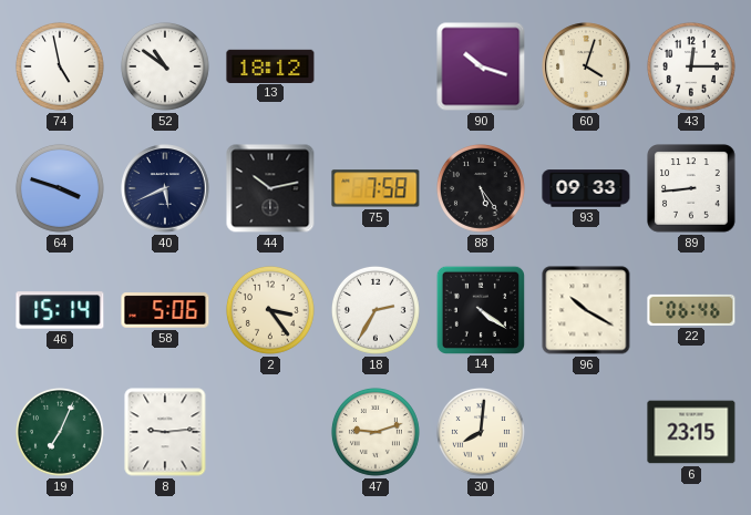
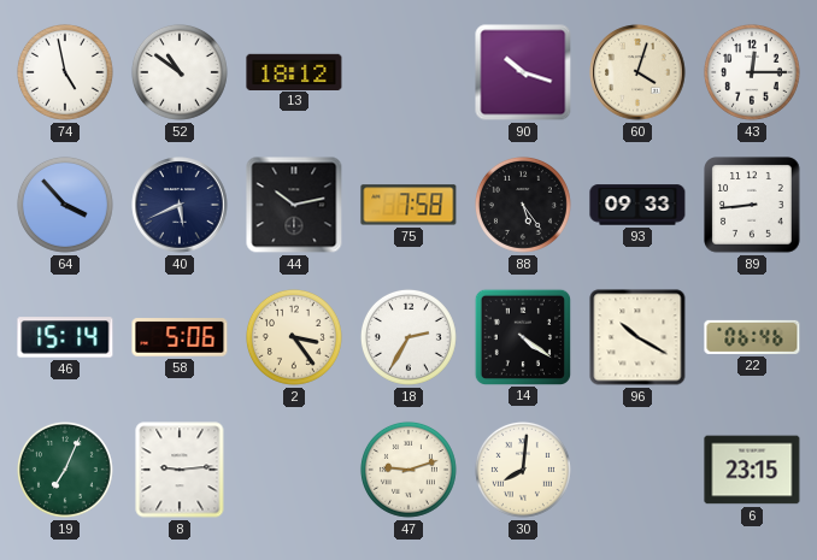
64: 3:48 -> 3:53 (65, 205)
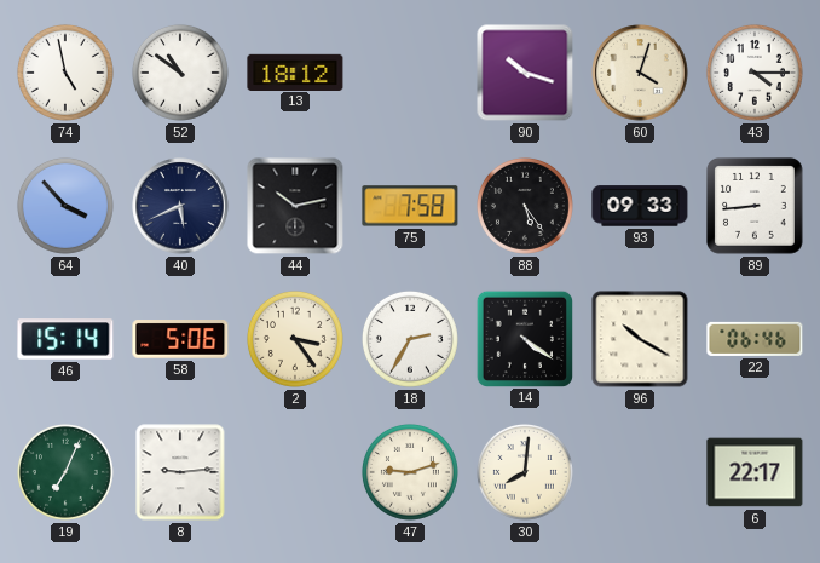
43: 12:15 -> 4:15 (755, 73)
6: 23:15 -> 22:17 (755, 472)
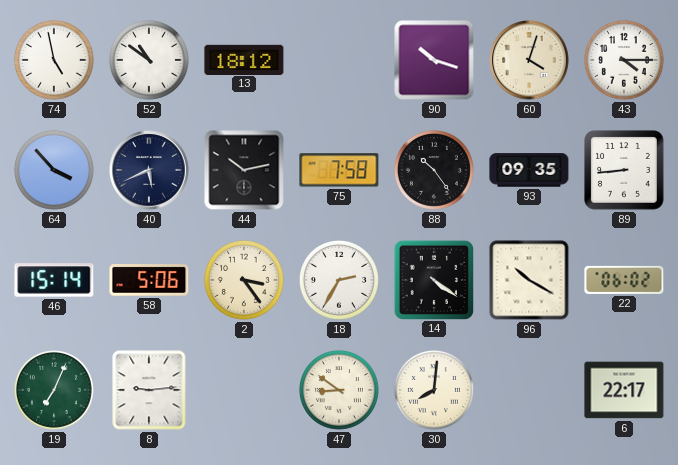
88: 5:24 -> 10:24 (434, 170)
93: 09:33 -> 09:35 (529, 170)
22: 06:46 -> 06:02 (624, 280)
47: 9:12 -> 8:51 (339, 390)
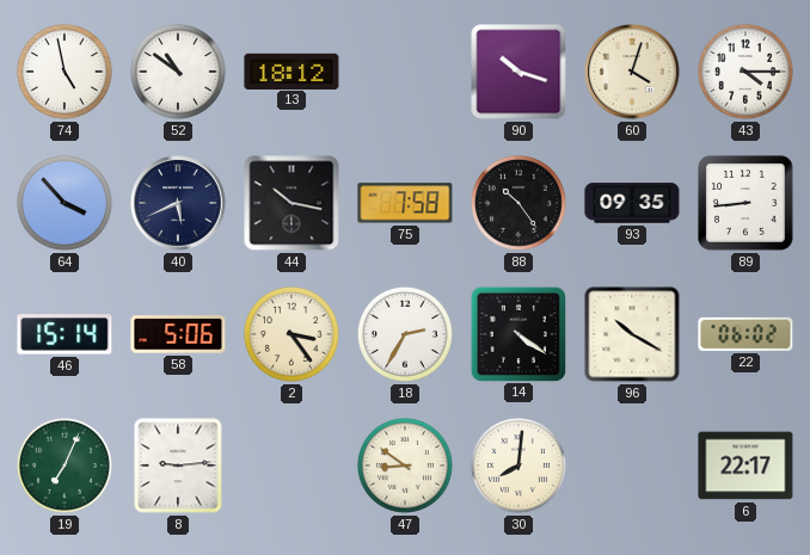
44: 10:13 -> 10:17 (292, 203)
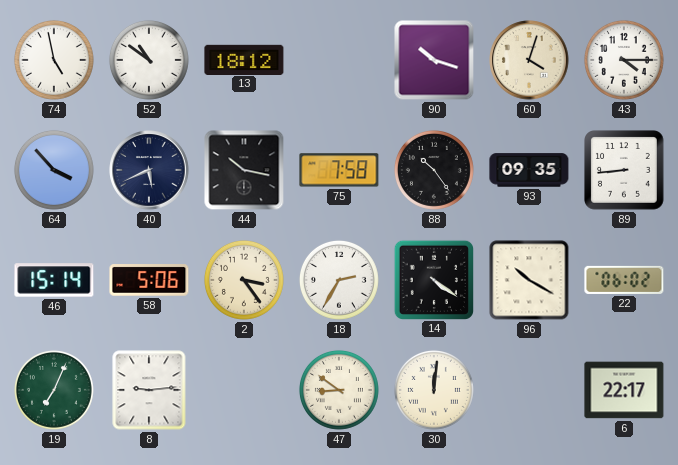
30: 8:01 -> 12:01 (434, 390)
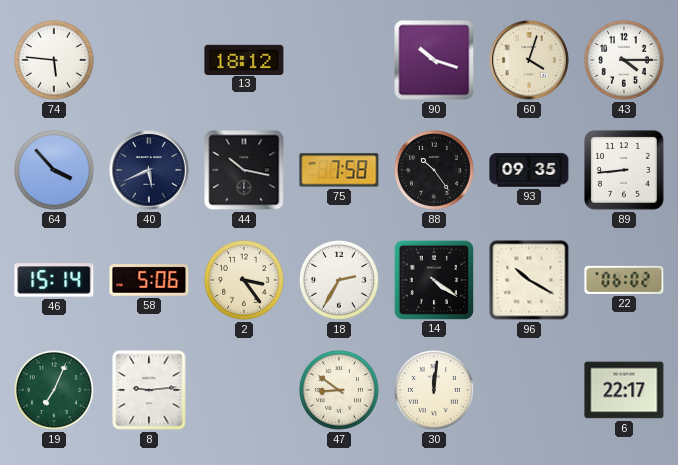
74: 4:58 -> 5:46 (54, 60)
52: 10:51 -> none (149, 60)
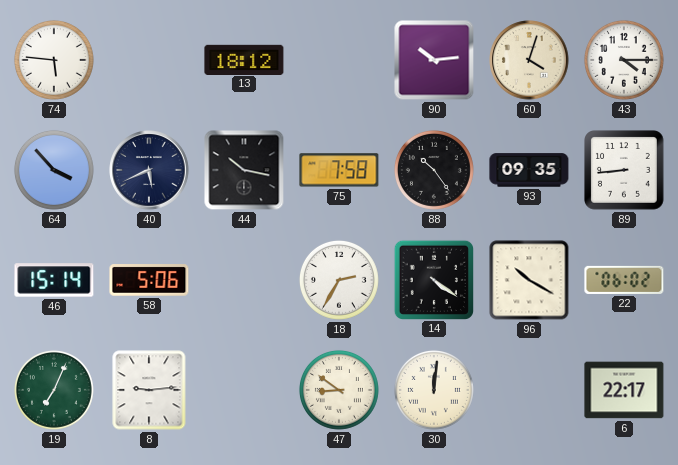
90: 10:18 -> 10:14 (434, 60)
2: 3:24 -> none (244, 280)
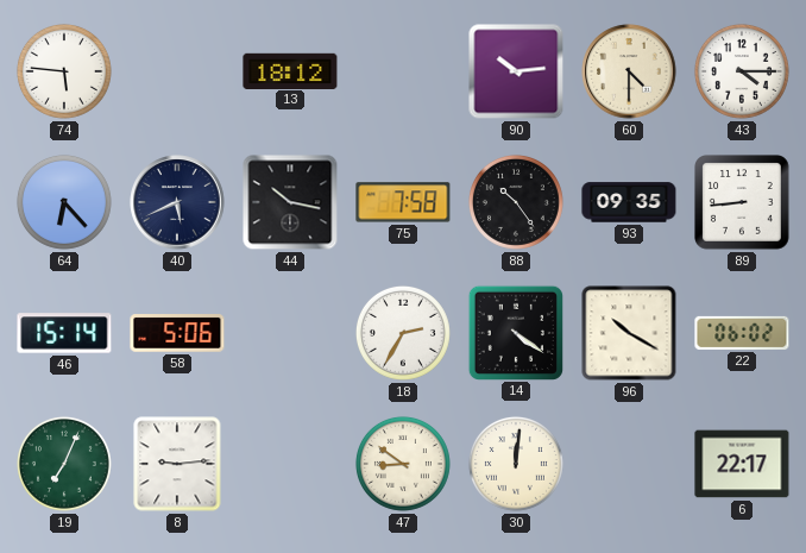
60: 4:03 -> 4:30 (629, 71)
64: 3:53 -> 6:23 (64, 202)
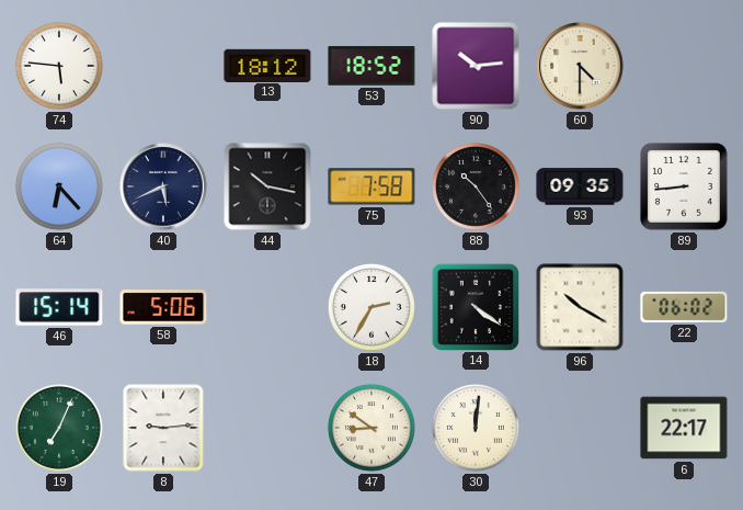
53: none -> 18:52 (371, 66)
43: 4:15 -> none (742, 71)
